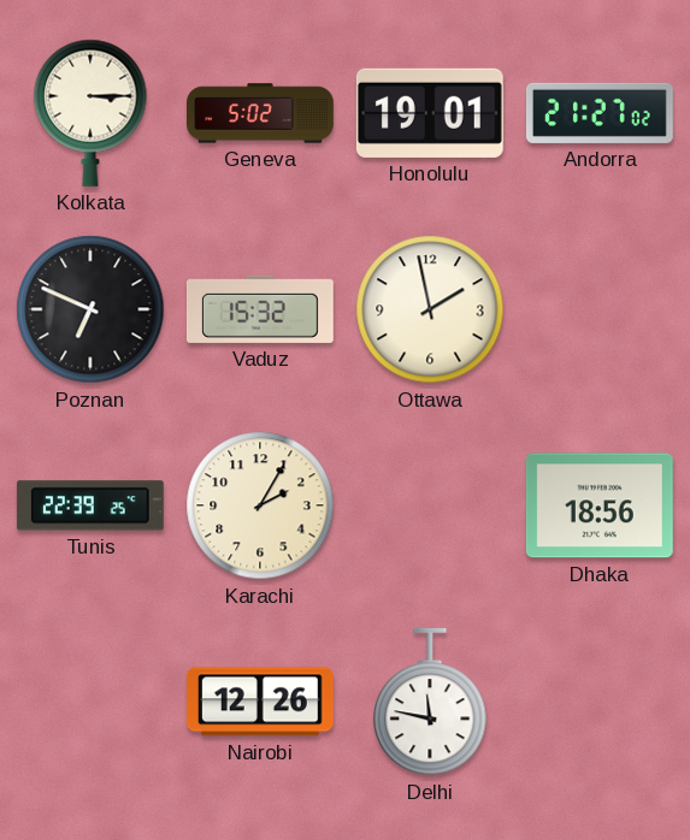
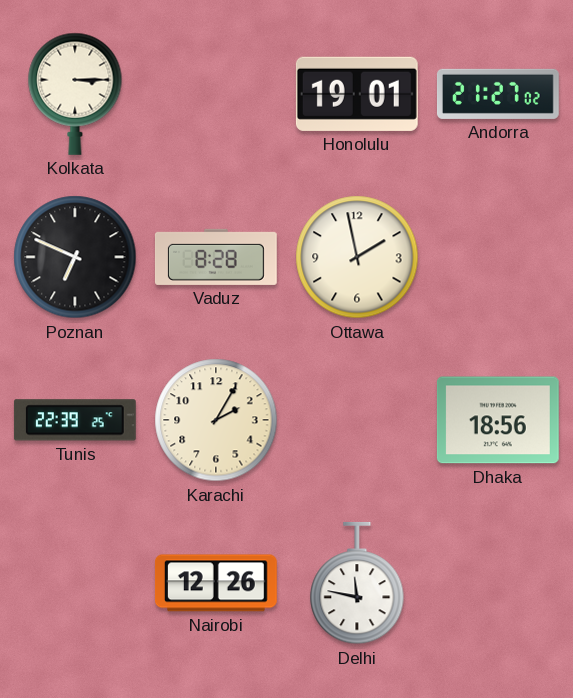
Geneva: 5:02 -> none (261, 113)
Vaduz: 15:32 -> 8:28 (216, 257)
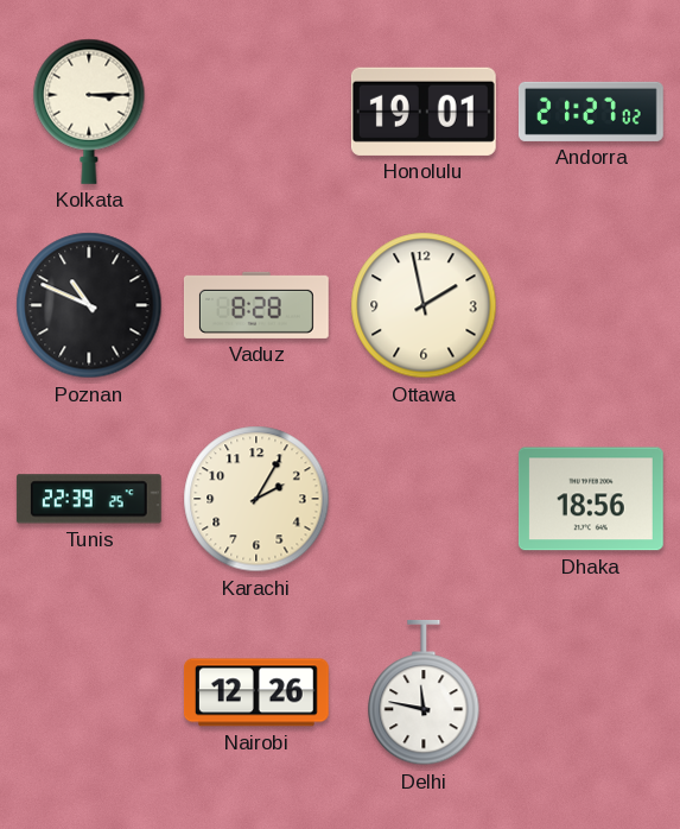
Poznan: 6:49 -> 10:49 (89, 305)
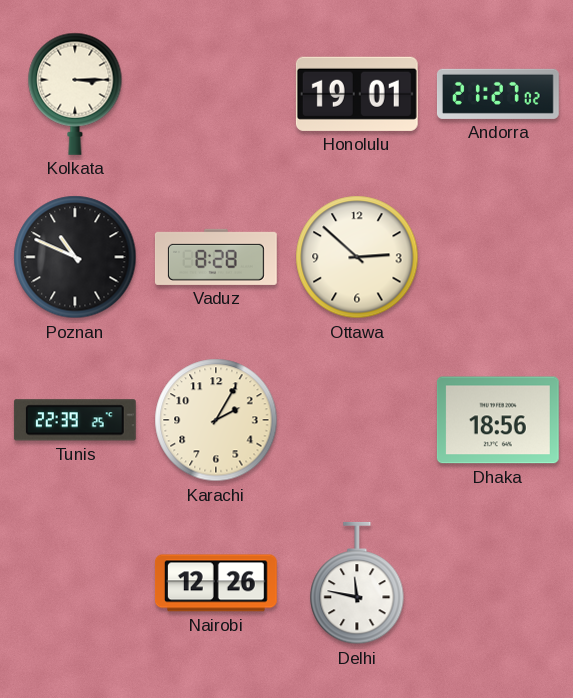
Ottawa: 1:58 -> 2:52 (357, 257)
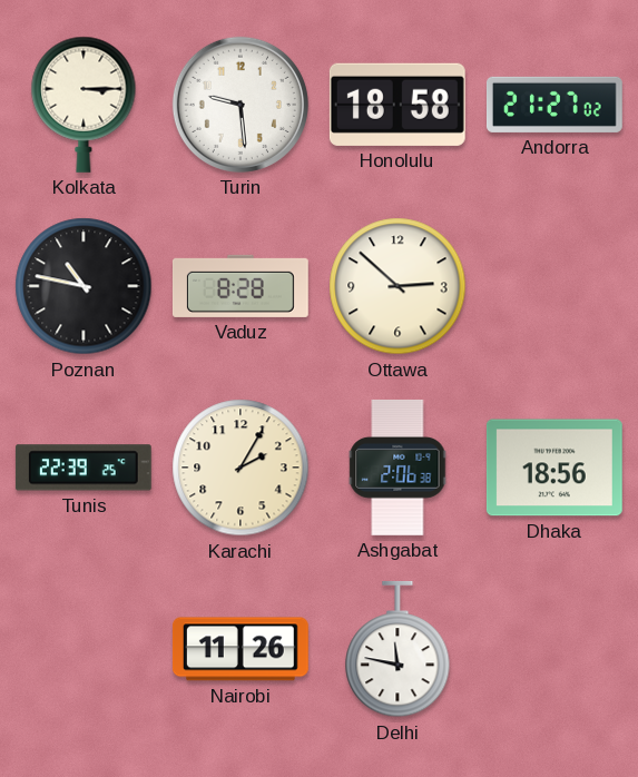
Turin: none -> 9:29 (241, 105)
Honolulu: 19:01 -> 18:58 (397, 105)
Poznan: 10:49 -> 10:47 (84, 286)
Ashgabat: none -> 2:06 (397, 468)
Nairobi: 12:26 -> 11:26 (241, 649)
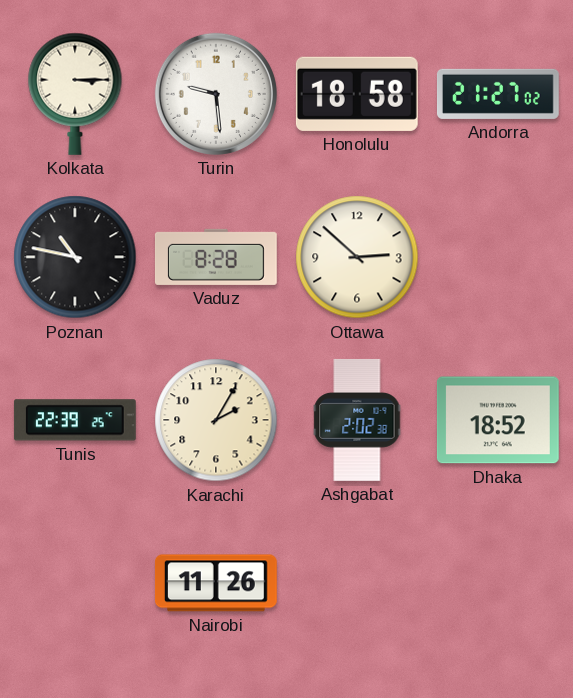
Ashgabat: 2:06 -> 2:02 (357, 420)
Dhaka: 18:56 -> 18:52 (498, 420)
Delhi: 11:47 -> none (397, 649)
